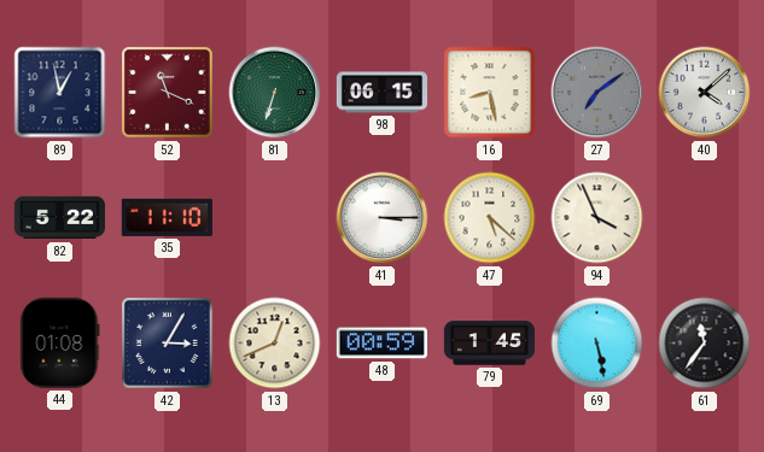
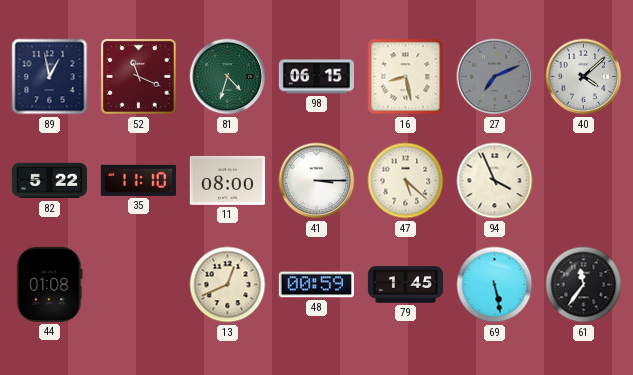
81: 6:33 -> 4:33 (228, 77)
27: 7:09 -> 7:11 (495, 77)
11: none -> 08:00 (227, 180)
42: 3:05 -> none (168, 344)
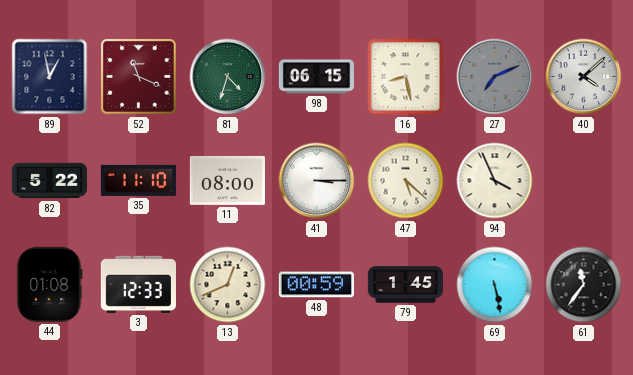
3: none -> 12:33 (138, 284)
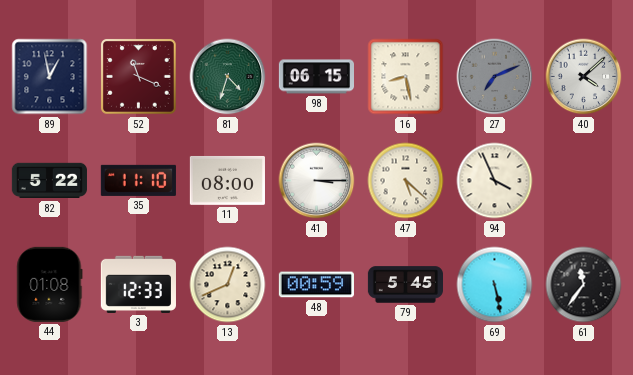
79: 1:45 -> 5:45 (405, 285)
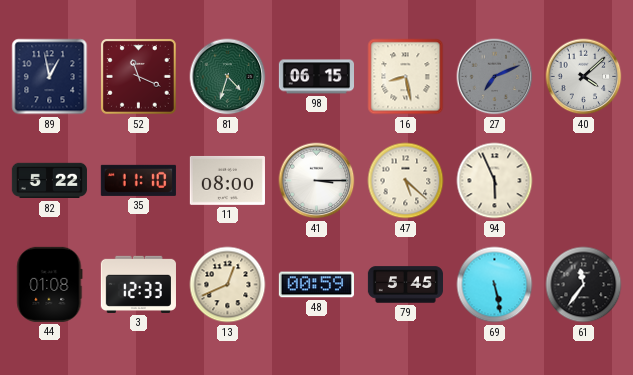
94: 3:56 -> 5:56 (495, 181)
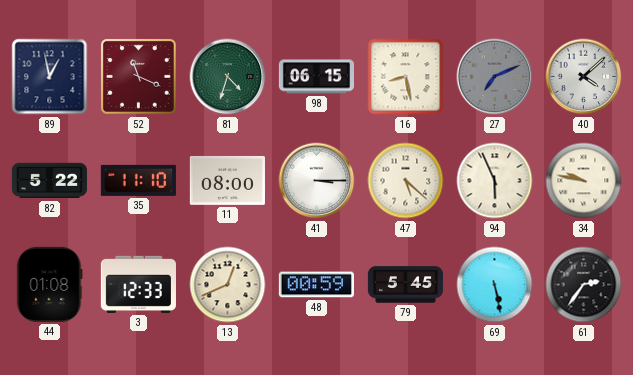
34: none -> 9:47 (584, 181)
61: 11:36 -> 2:36 (584, 285)
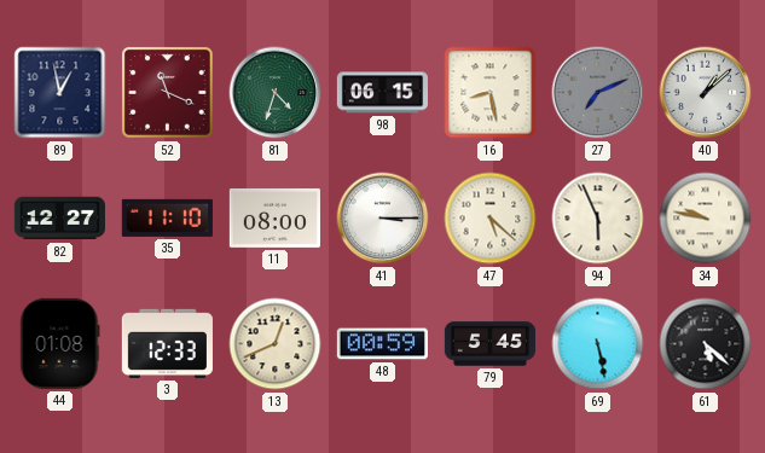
40: 4:08 -> 1:08 (706, 93)
82: 5:22 -> 12:27 (59, 219)
61: 2:36 -> 5:22 (706, 344)
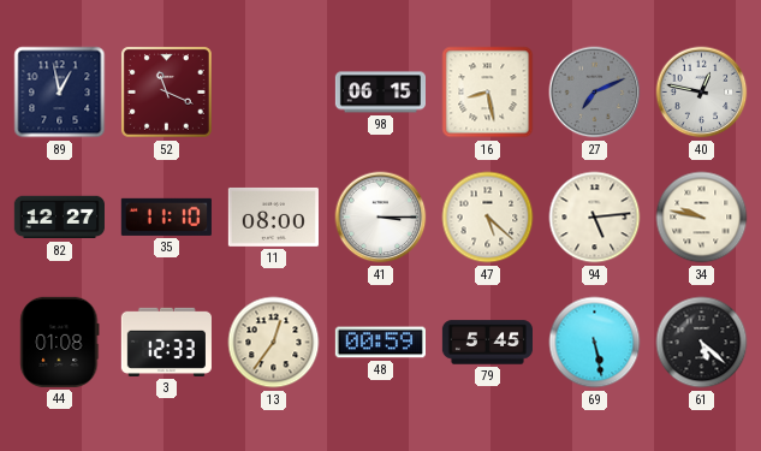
81: 4:33 -> none (276, 93)
40: 1:08 -> 12:47 (702, 93)
94: 5:56 -> 5:14 (595, 218)
13: 12:41 -> 12:36 (274, 343)
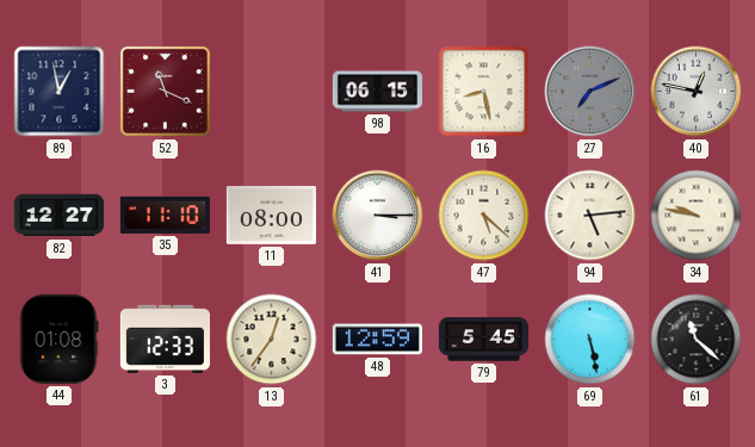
48: 00:59 -> 12:59 (377, 340)
61: 5:22 -> 11:22 (697, 340)
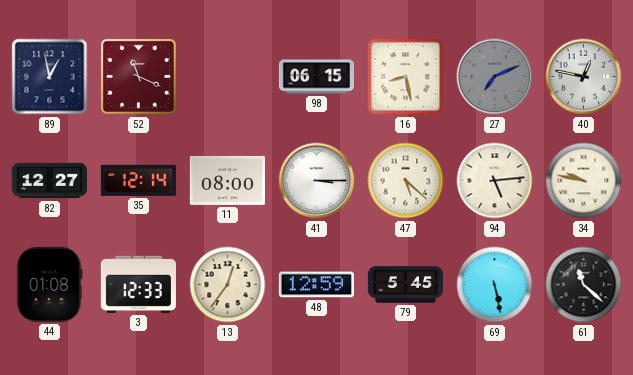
35: 11:10 -> 12:14 (138, 180)
